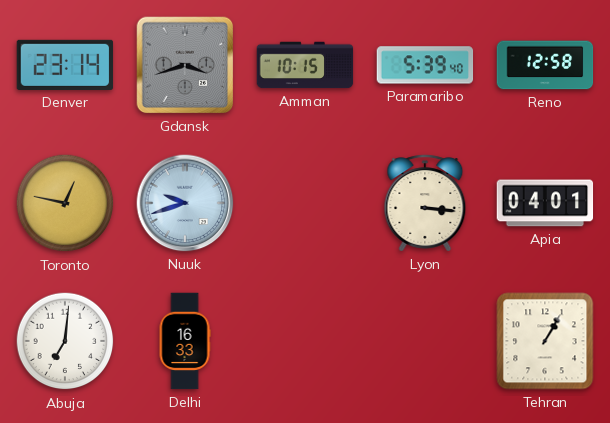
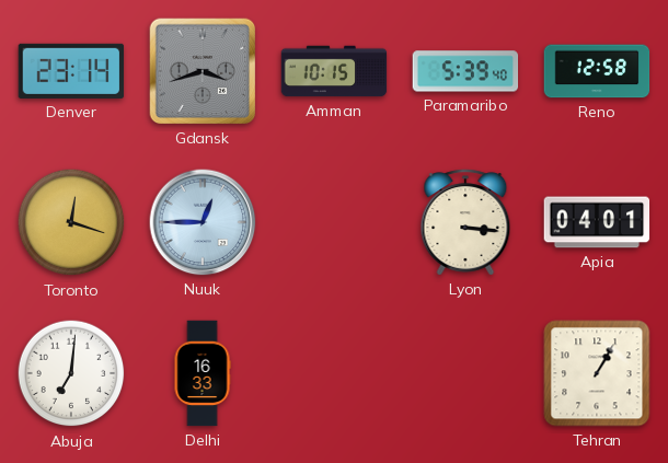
Toronto: 12:47 -> 12:18 (71, 222)
Nuuk: 9:42 -> 12:45 (203, 222)
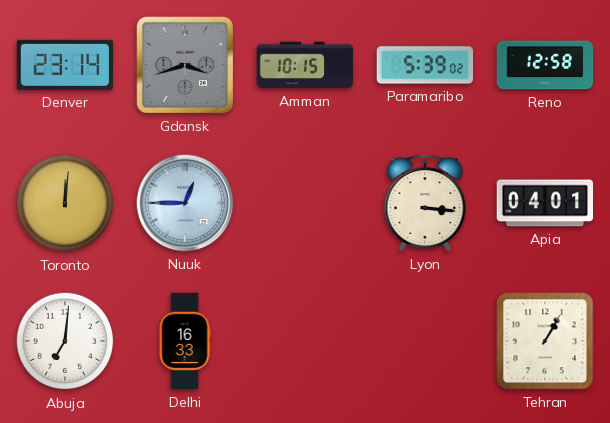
Paramaribo: 5:39:40 -> 5:39:02 (425, 65)
Toronto: 12:18 -> 12:01 (65, 203)
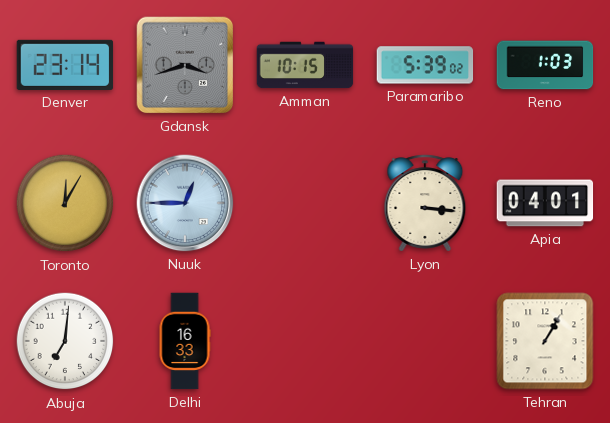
Reno: 12:58 -> 1:03 (545, 65)
Toronto: 12:01 -> 12:05 (65, 203)
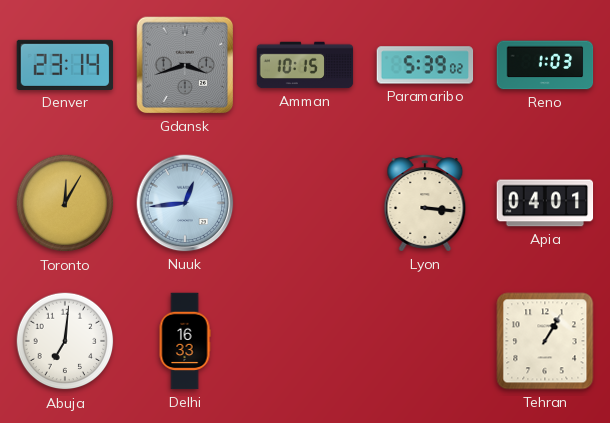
Nuuk: 12:45 -> 12:44 (185, 203)
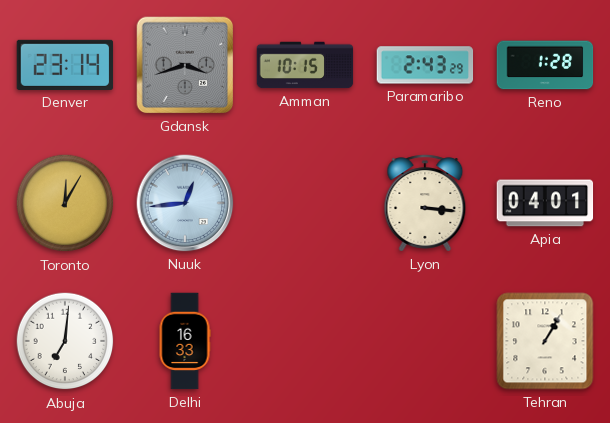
Paramaribo: 5:39 -> 2:43 (425, 65)
Reno: 1:03 -> 1:28 (545, 65)
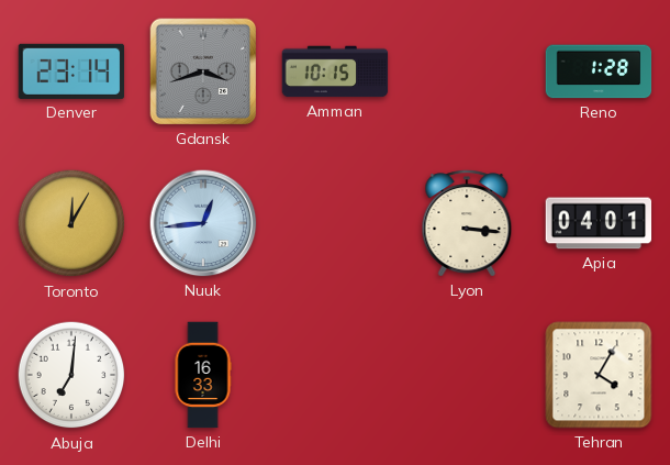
Paramaribo: 2:43 -> none (425, 65)
Tehran: 1:05 -> 4:05 (599, 375)
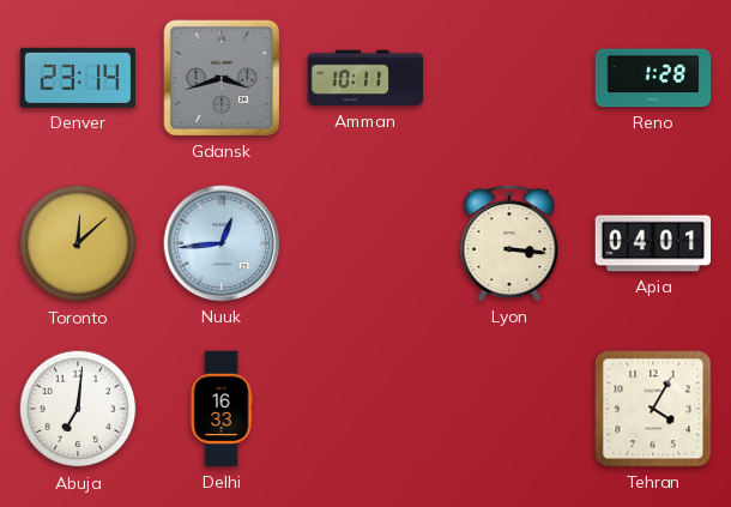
Amman: 10:15 -> 10:11 (365, 78)
Toronto: 12:05 -> 12:08 (78, 243)
